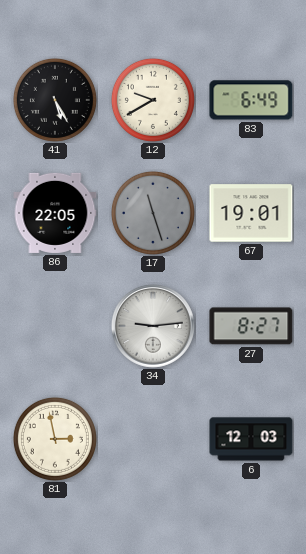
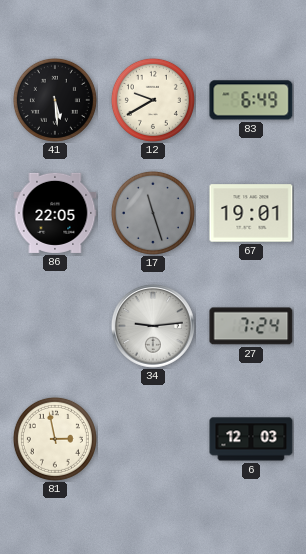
41: 5:25 -> 5:29 (55, 100)
27: 8:27 -> 7:24 (251, 326)
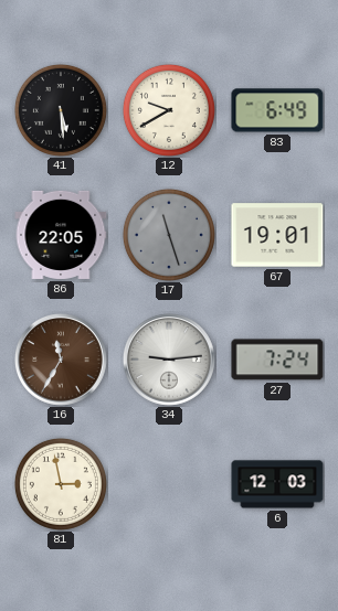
16: none -> 11:35 (62, 361)
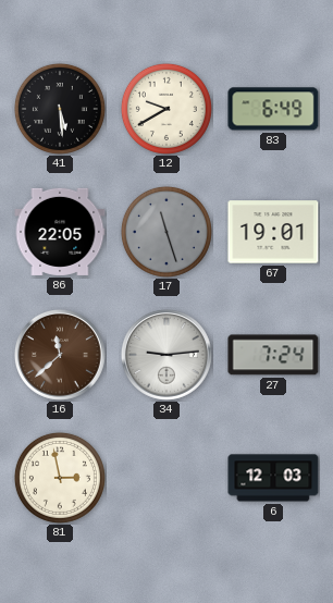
16: 11:35 -> 11:38 (61, 356)
